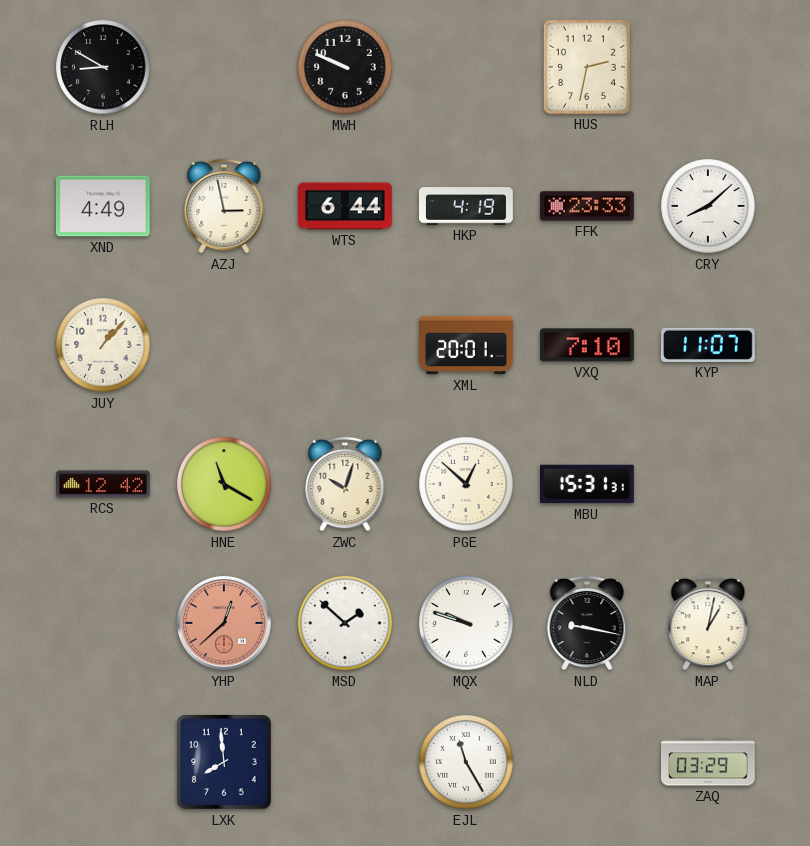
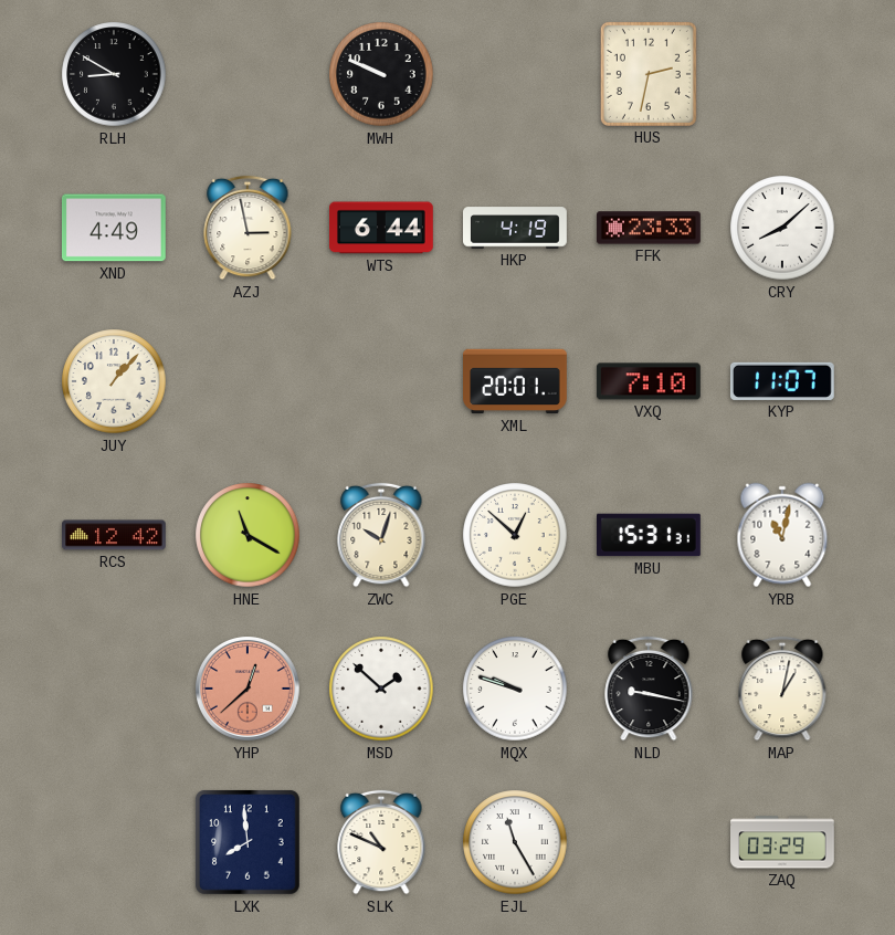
YRB: none -> 11:02 (782, 535)
SLK: none -> 10:49 (381, 842)
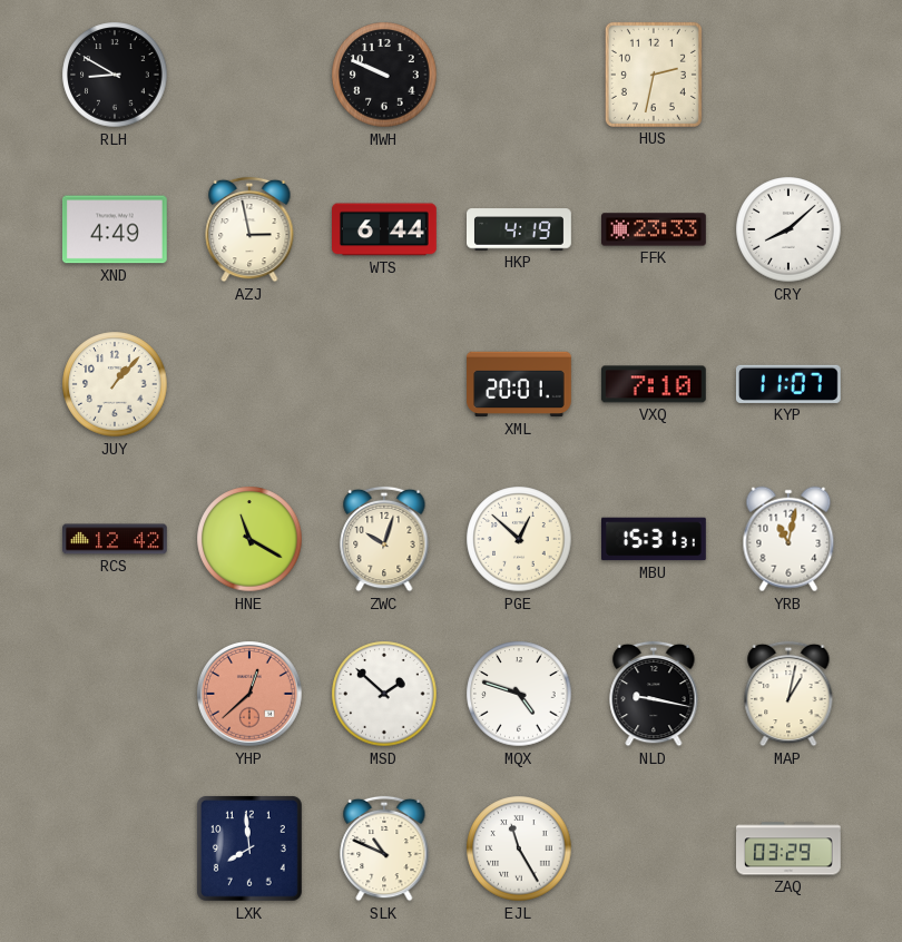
MQX: 9:48 -> 4:48 (519, 694)
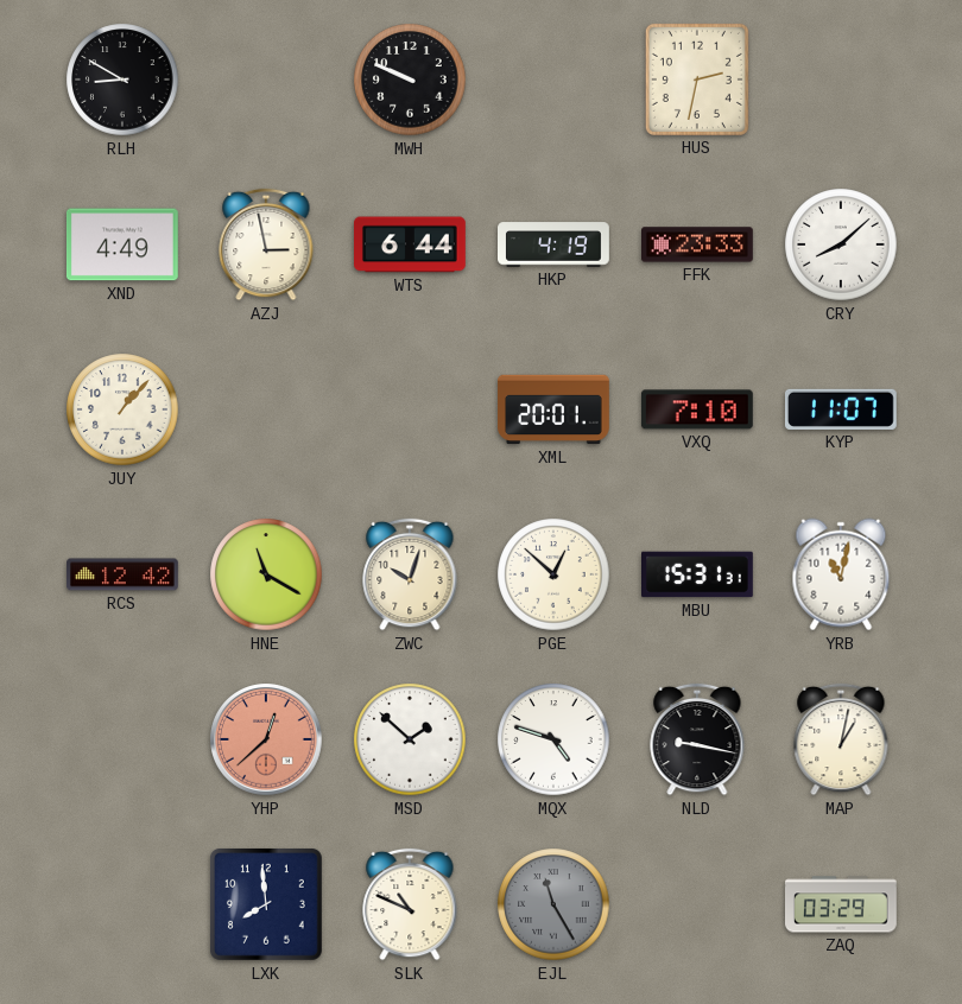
EJL dial: white -> grey (553, 904)
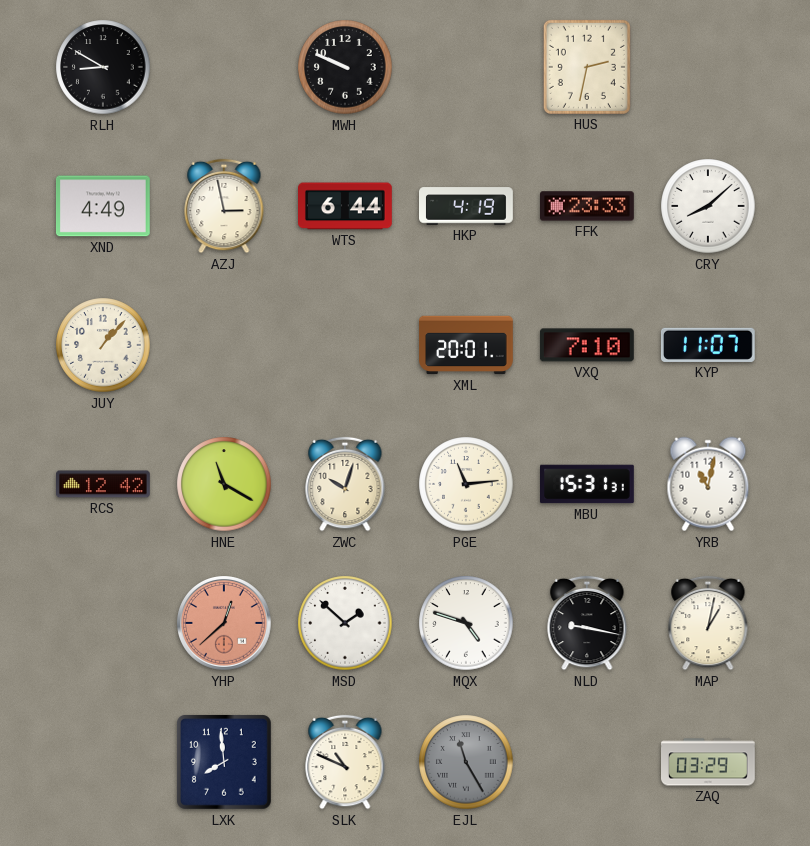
PGE: 12:52 -> 11:14 (466, 484)
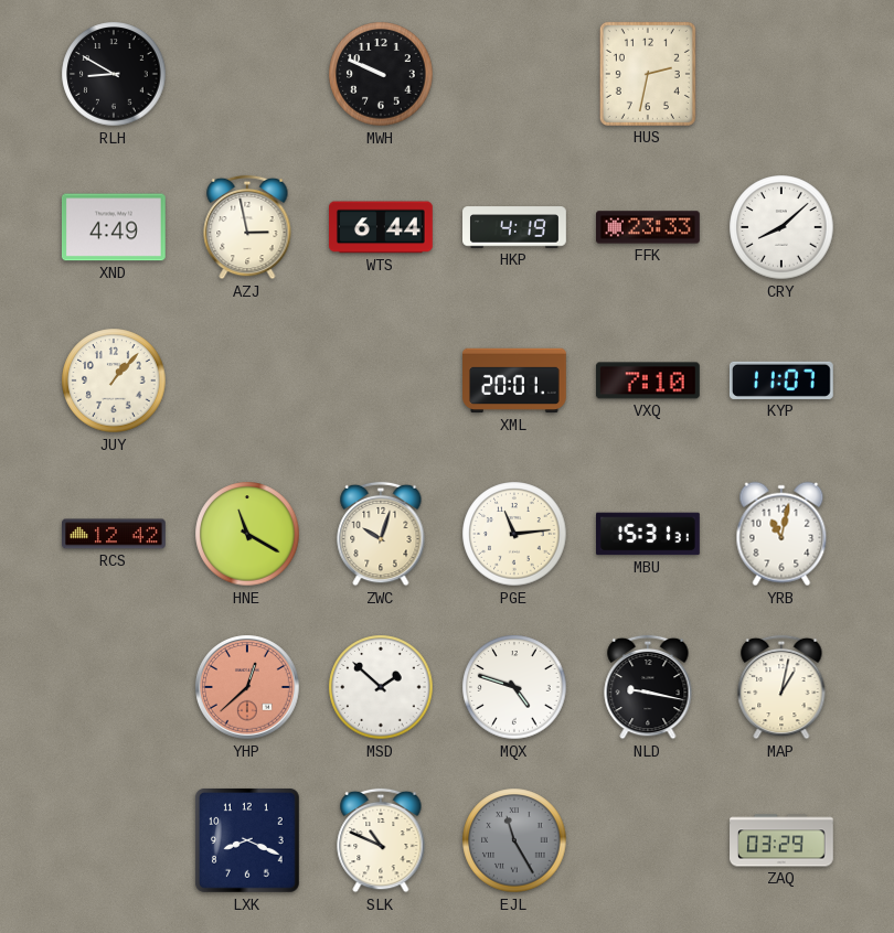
LXK: 7:59 -> 8:19 (247, 840)
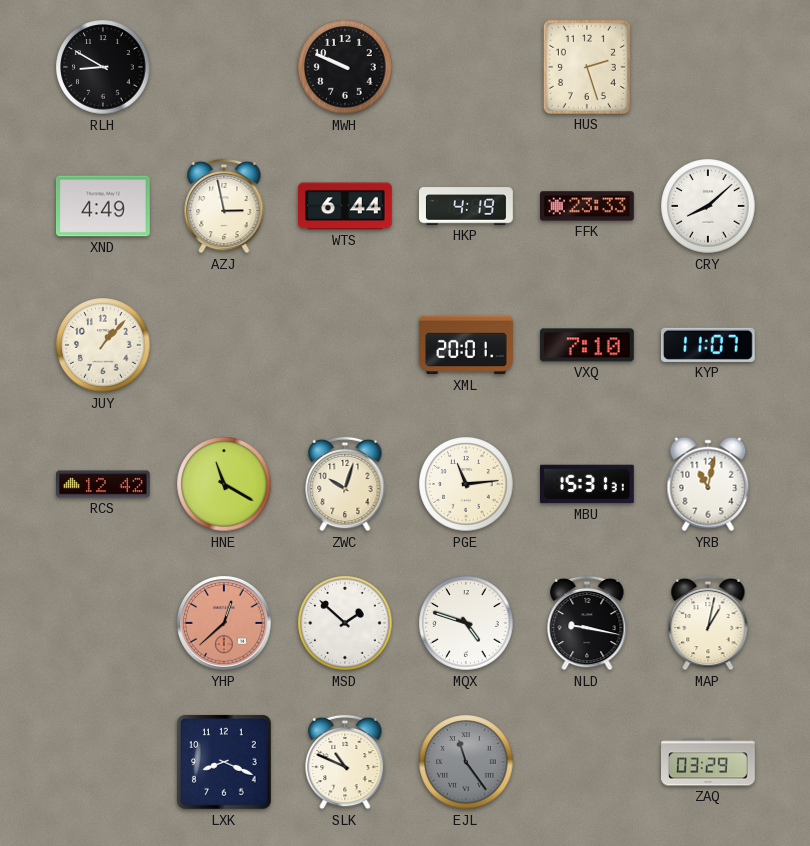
HUS: 2:32 -> 2:27 (587, 67)
EJL: 11:25 -> 11:24 (466, 762)
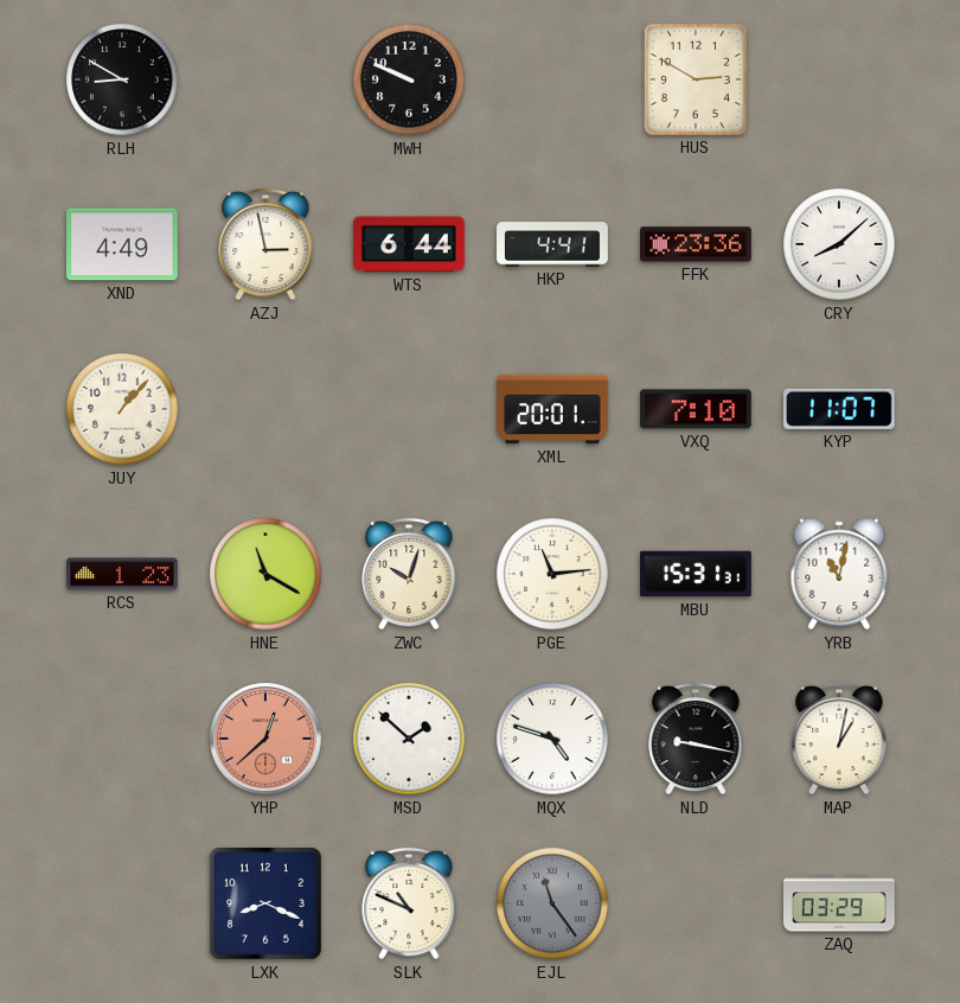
HUS: 2:27 -> 2:50 (696, 79)
HKP: 4:19 -> 4:41 (552, 244)
FFK: 23:33 -> 23:36 (697, 244)
RCS: 12:42 -> 1:23 (123, 574)
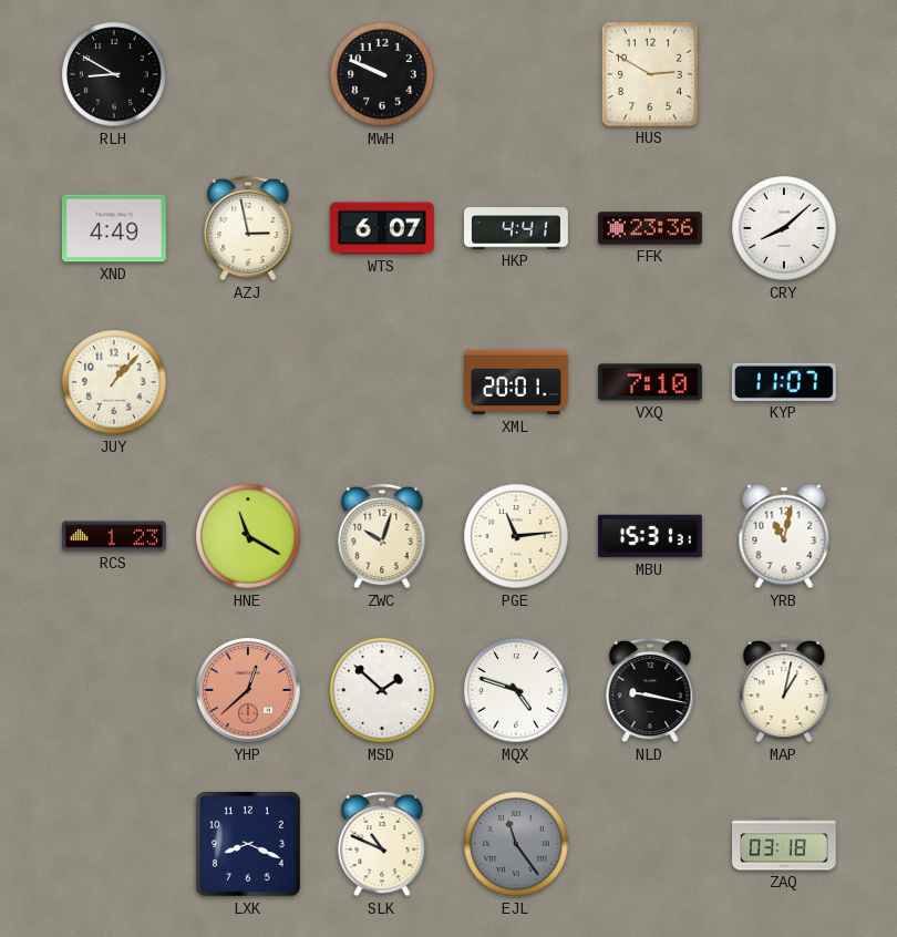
WTS: 6:44 -> 6:07 (383, 228)
ZAQ: 03:29 -> 03:18 (785, 844)
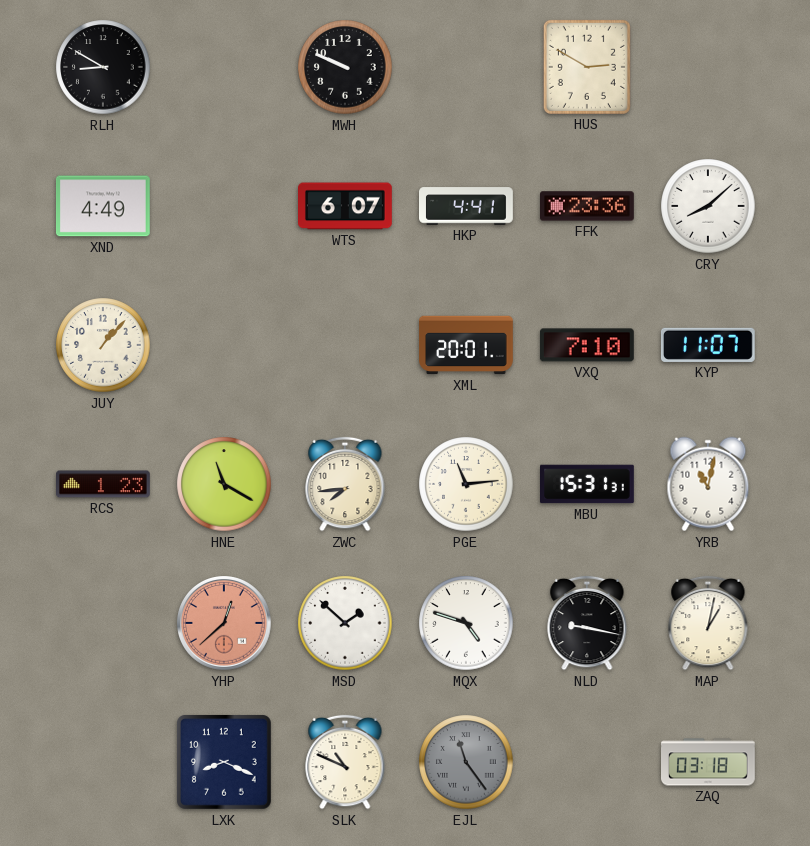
AZJ: 2:58 -> none (248, 228)
ZWC: 10:03 -> 7:44 (345, 484)
